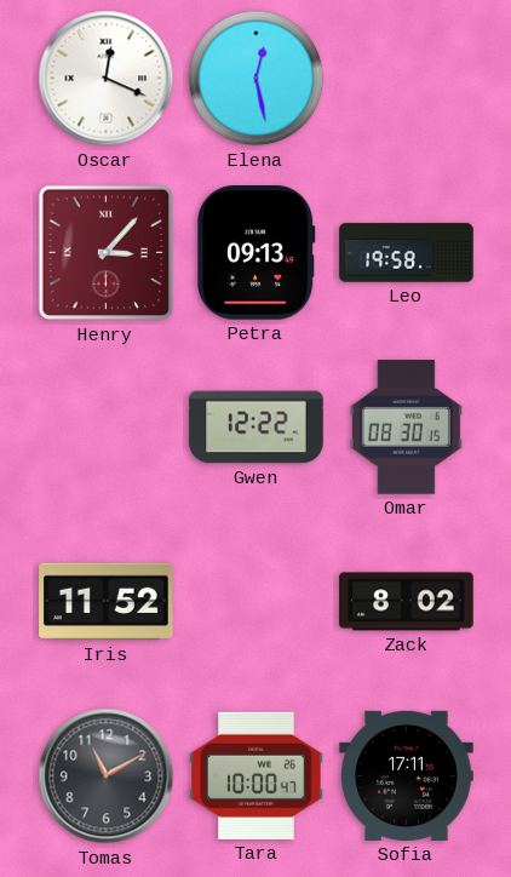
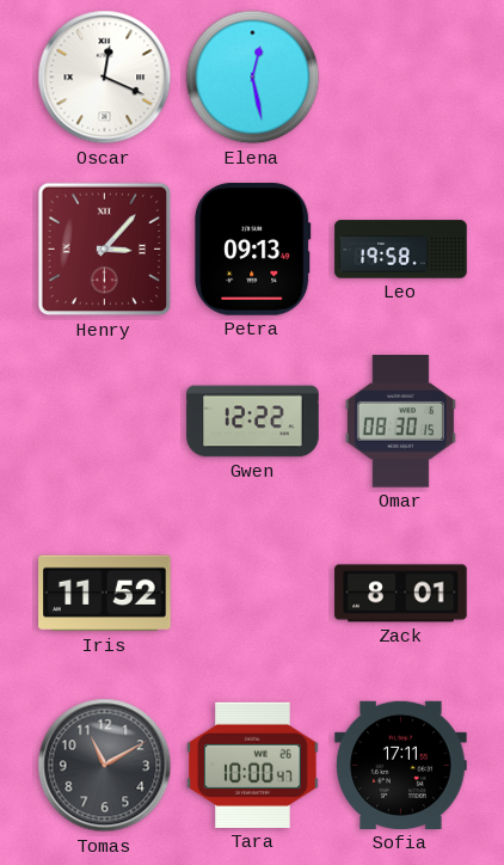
Zack: 8:02 -> 8:01 (401, 594)
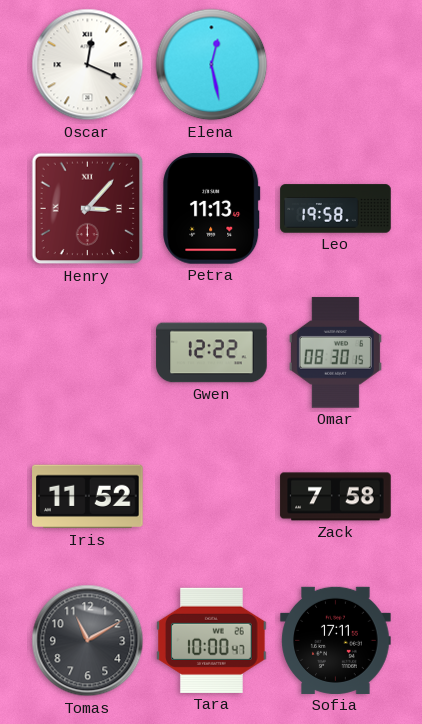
Petra: 09:13 -> 11:13 (212, 209)
Zack: 8:01 -> 7:58 (336, 497)
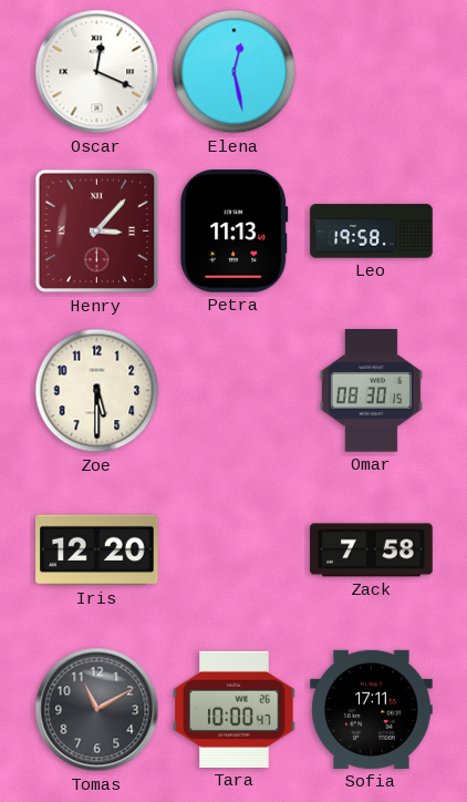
Zoe: none -> 5:30 (97, 391)
Gwen: 12:22 -> none (212, 353)
Iris: 11:52 -> 12:20 (97, 551)
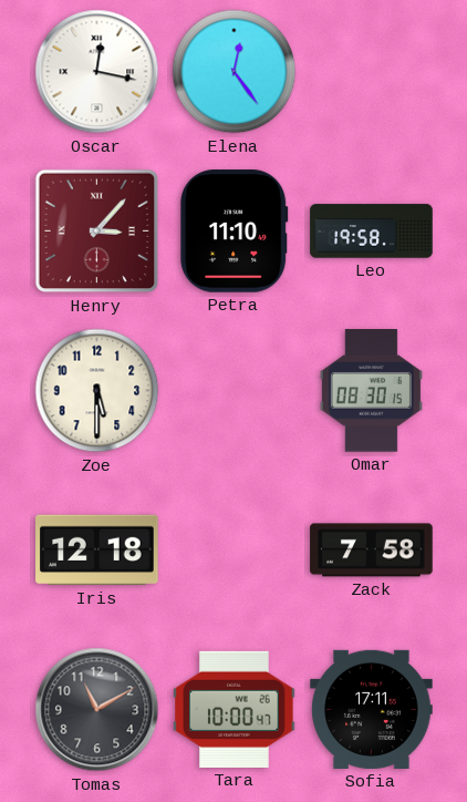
Oscar: 12:19 -> 12:17 (97, 72)
Elena: 12:28 -> 12:24 (235, 72)
Petra: 11:13 -> 11:10 (235, 232)
Iris: 12:20 -> 12:18 (97, 551)
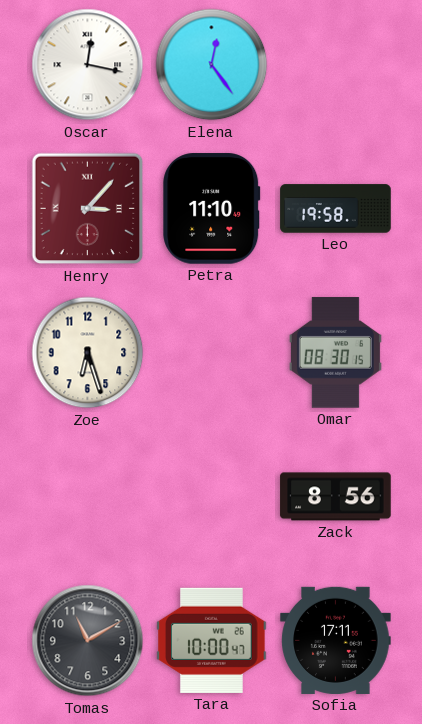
Zoe: 5:30 -> 6:27 (88, 353)
Iris: 12:18 -> none (97, 551)
Zack: 7:58 -> 8:56 (336, 497)
